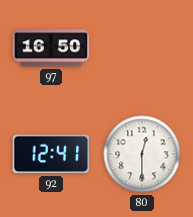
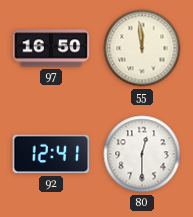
55: none -> 11:59 (142, 48)
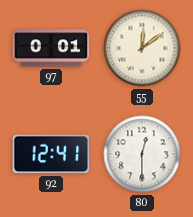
97: 16:50 -> 0:01 (51, 48)
55: 11:59 -> 12:09 (142, 48)
